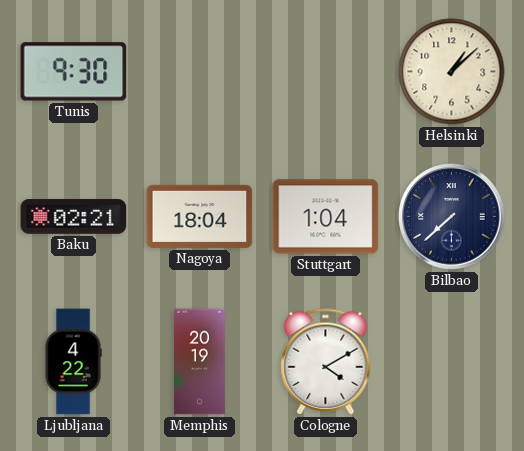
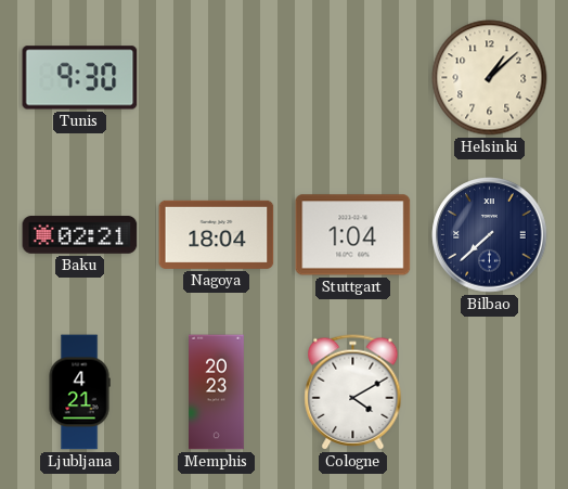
Ljubljana: 4:22 -> 4:21 (79, 393)
Memphis: 20:19 -> 20:23 (217, 393)
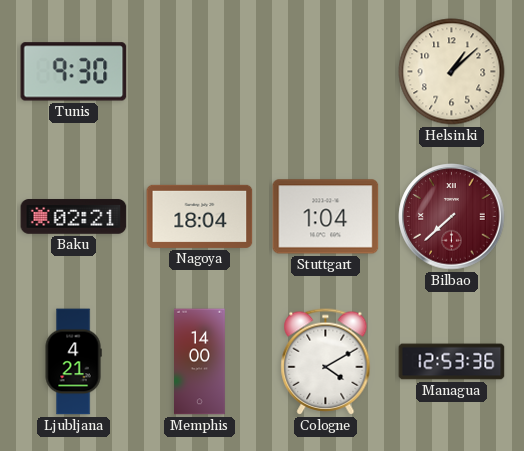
Bilbao dial: navy -> burgundy (452, 217)
Memphis: 20:23 -> 14:00 (200, 362)
Managua: none -> 12:53 (452, 362)
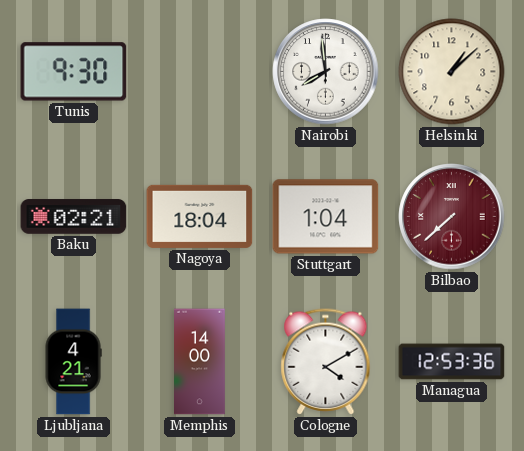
Nairobi: none -> 7:59 (326, 72)
